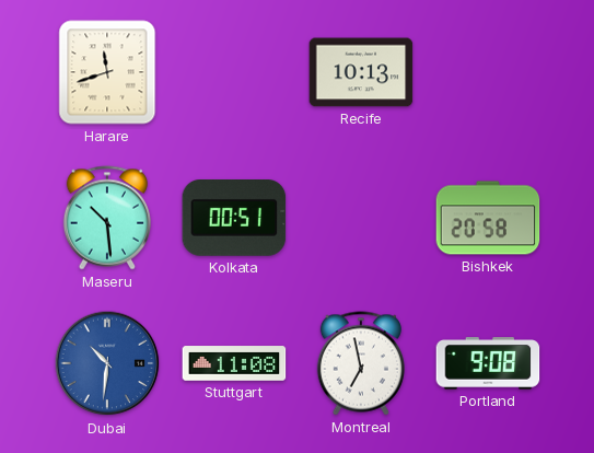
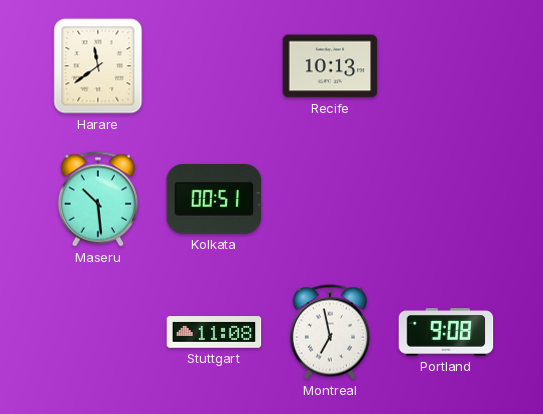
Harare: 11:42 -> 11:39 (98, 66)
Bishkek: 20:58 -> none (488, 218)
Dubai: 10:31 -> none (107, 363)
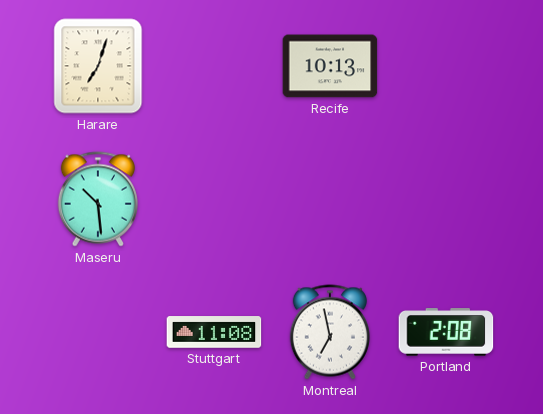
Harare: 11:39 -> 7:03 (98, 66)
Kolkata: 00:51 -> none (214, 200)
Portland: 9:08 -> 2:08 (446, 332)
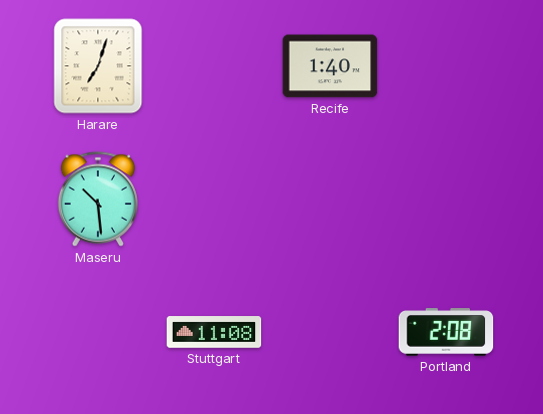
Recife: 10:13 -> 1:40 (330, 66)
Montreal: 6:58 -> none (330, 332)
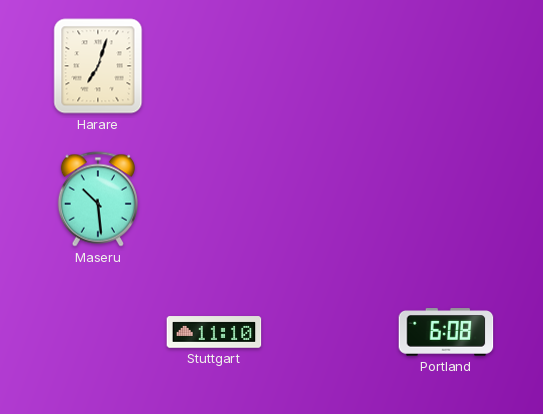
Recife: 1:40 -> none (330, 66)
Stuttgart: 11:08 -> 11:10 (214, 332)
Portland: 2:08 -> 6:08 (446, 332)
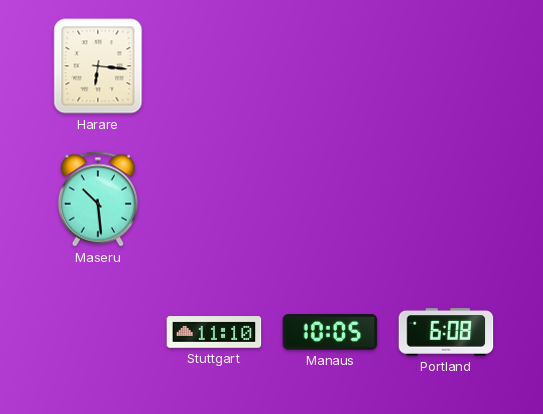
Harare: 7:03 -> 6:16 (98, 66)
Manaus: none -> 10:05 (330, 332)
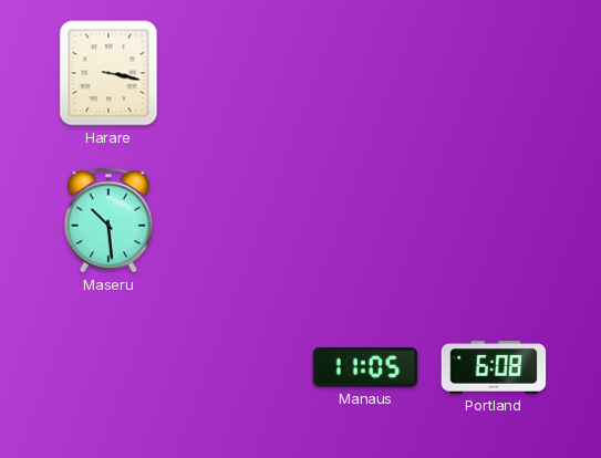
Harare: 6:16 -> 3:17 (108, 73)
Stuttgart: 11:10 -> none (214, 332)
Manaus: 10:05 -> 11:05 (365, 367)
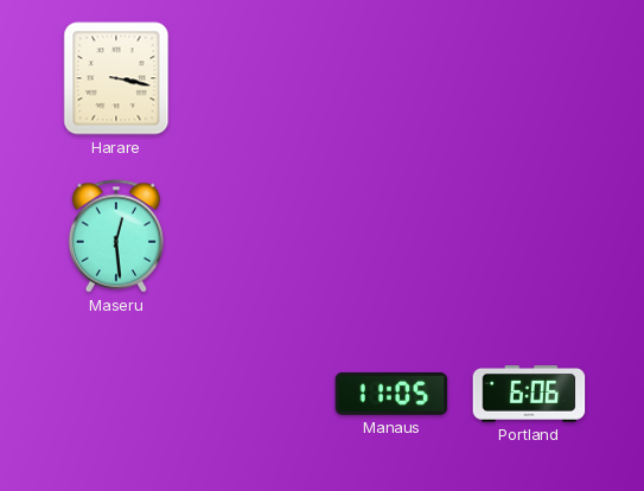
Maseru: 10:29 -> 12:29 (116, 236)
Portland: 6:08 -> 6:06 (529, 394)
